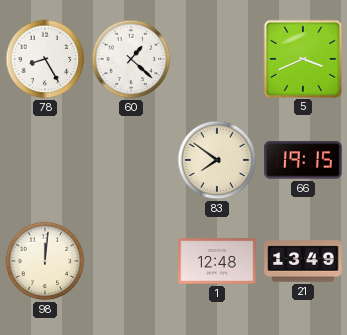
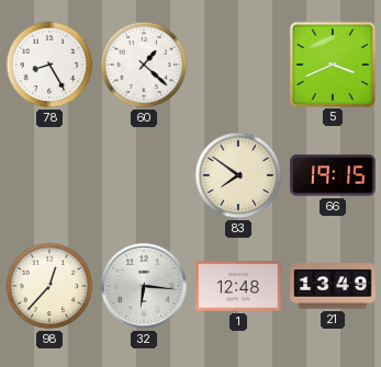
98: 12:01 -> 12:37 (49, 286)
32: none -> 6:16 (144, 286)
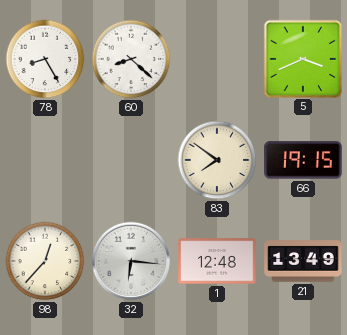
60: 1:22 -> 8:22 (131, 59)
